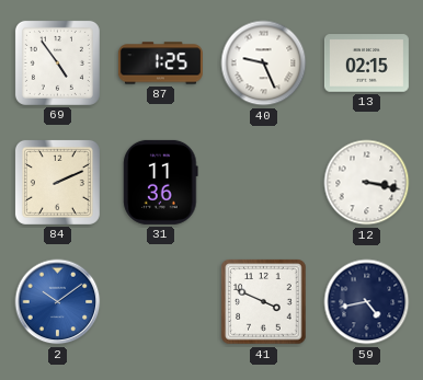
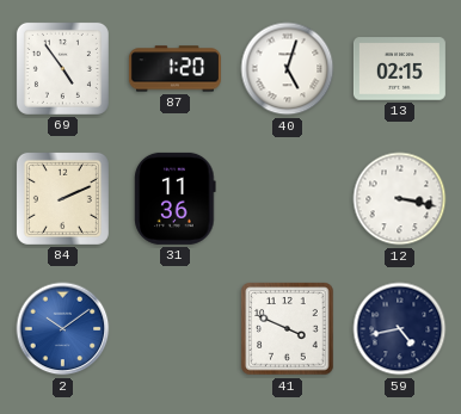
87: 1:25 -> 1:20 (174, 69)
40: 9:26 -> 5:03 (288, 69)
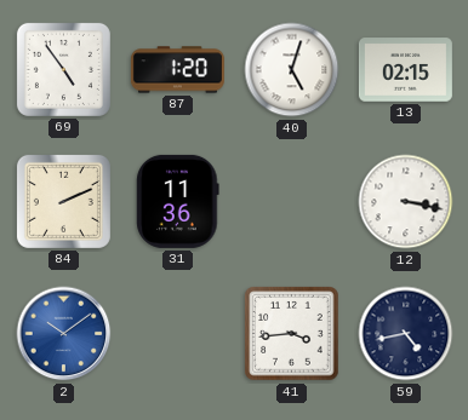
41: 3:49 -> 3:44 (292, 334)
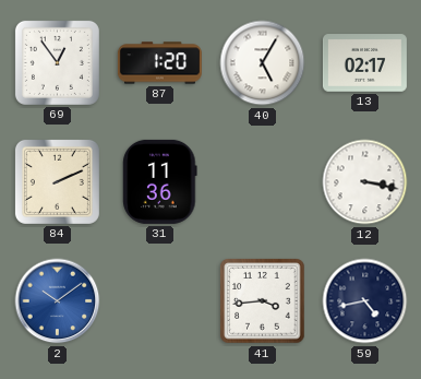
69: 4:54 -> 12:54 (57, 62)
40: 5:03 -> 5:05 (263, 63)
13: 02:15 -> 02:17 (364, 63)
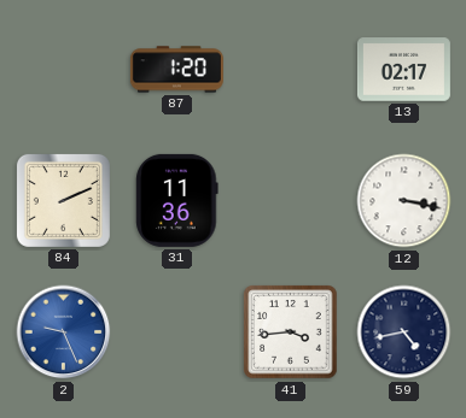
69: 12:54 -> none (57, 62)
40: 5:05 -> none (263, 63)
2: 10:09 -> 9:26 (64, 332)
